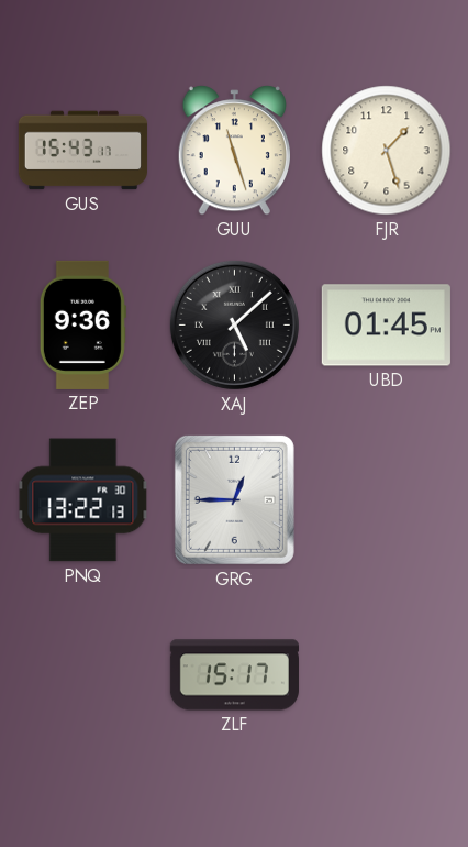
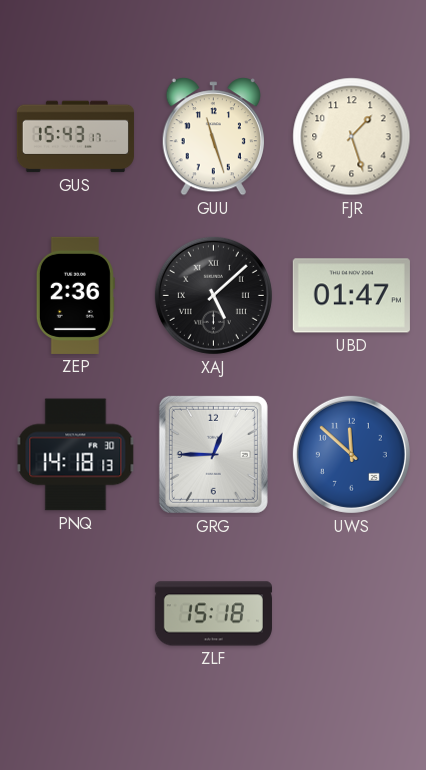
ZEP: 9:36 -> 2:36 (75, 295)
UBD: 01:45 -> 01:47 (351, 296)
PNQ: 13:22 -> 14:18 (76, 455)
UWS: none -> 11:52 (351, 454)
ZLF: 15:17 -> 15:18 (213, 614)
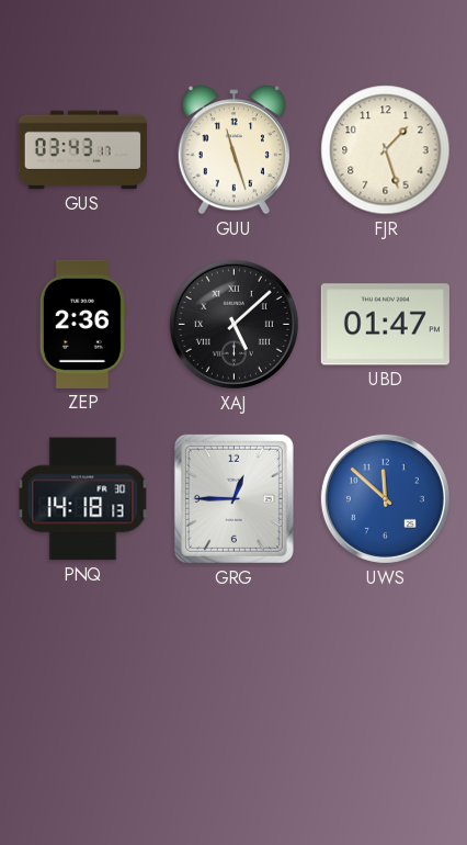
GUS: 15:43 -> 03:43 (82, 150)
ZLF: 15:18 -> none (213, 614)
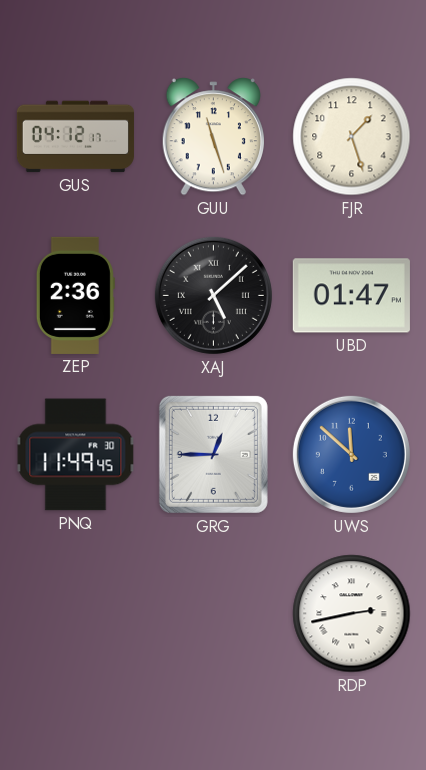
GUS: 03:43 -> 04:12 (75, 137)
PNQ: 14:18 -> 11:49 (76, 455)
RDP: none -> 2:43 (352, 614)
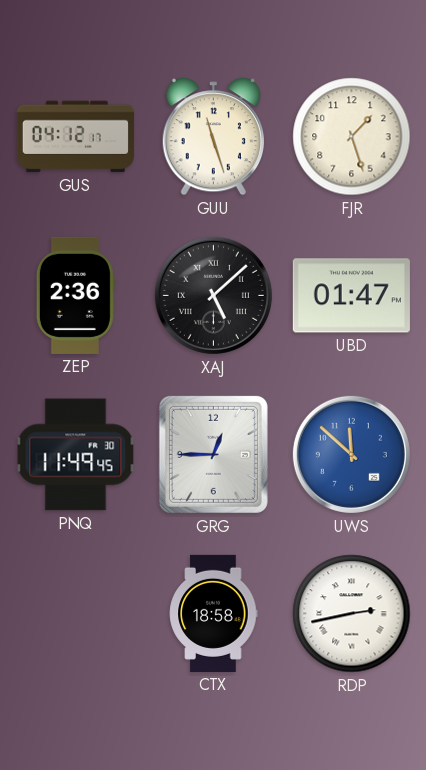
CTX: none -> 18:58 (214, 613)
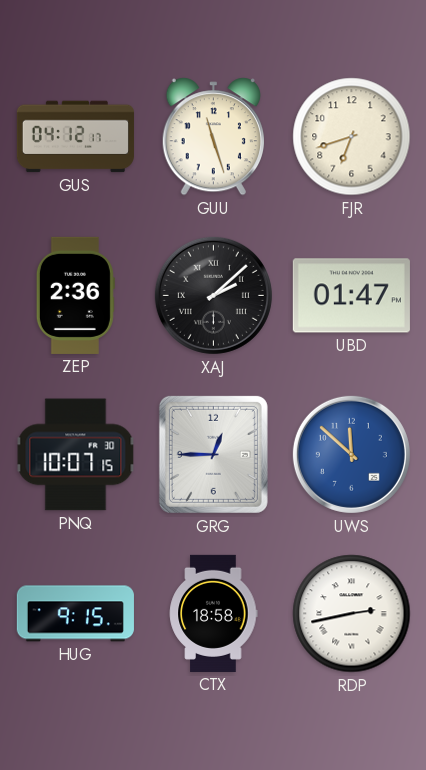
FJR: 1:27 -> 6:42 (352, 137)
XAJ: 5:08 -> 2:08 (213, 295)
PNQ: 11:49 -> 10:07 (76, 455)
HUG: none -> 9:15 (75, 614)
